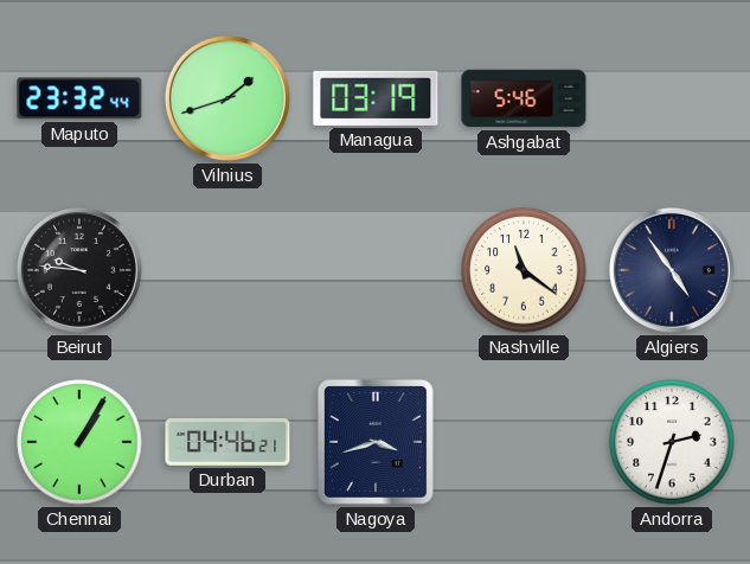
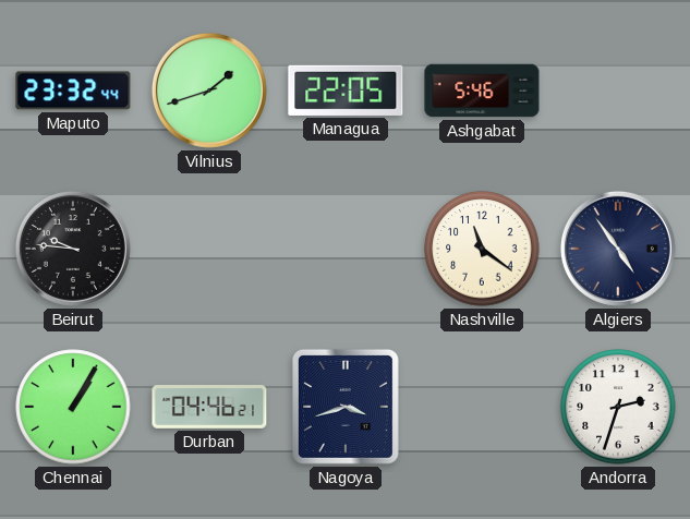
Managua: 03:19 -> 22:05 (346, 90)
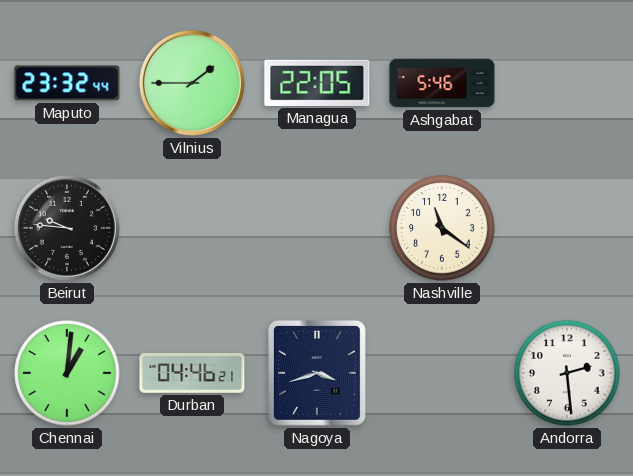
Vilnius: 1:42 -> 1:45 (192, 83)
Algiers: 4:54 -> none (618, 249)
Chennai: 1:05 -> 1:01 (67, 373)
Andorra: 2:33 -> 2:29 (567, 373)
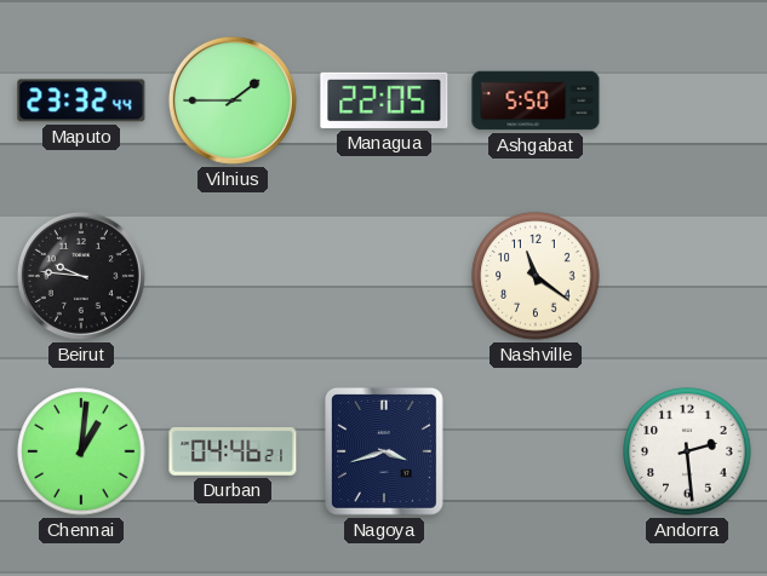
Ashgabat: 5:46 -> 5:50 (536, 100)
